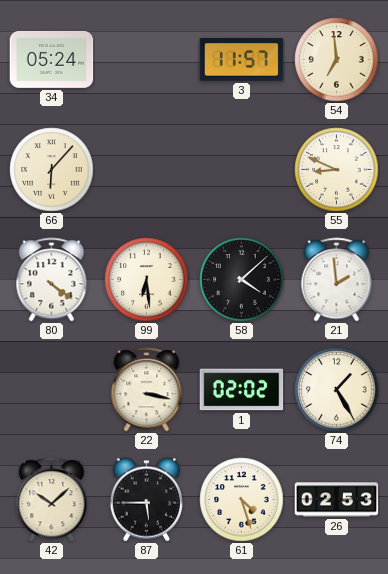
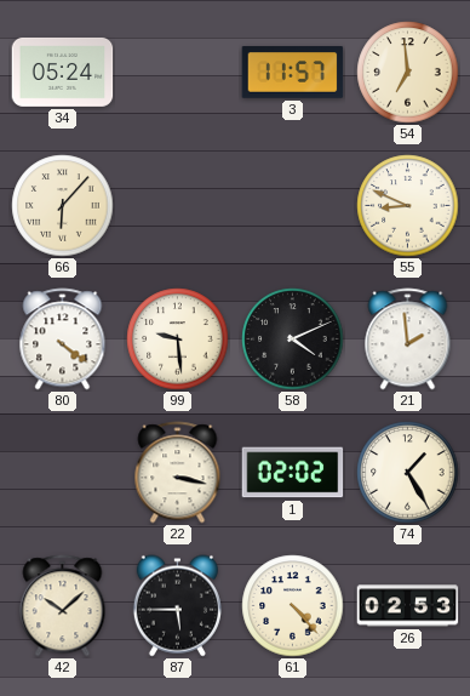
99: 6:29 -> 9:29 (178, 340)
58: 4:08 -> 4:11 (293, 340)
61: 4:27 -> 4:23 (293, 606)
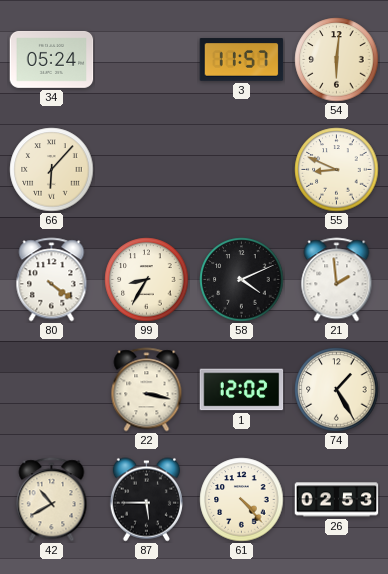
54: 6:59 -> 6:01 (337, 60)
99: 9:29 -> 8:35 (147, 280)
1: 02:02 -> 12:02 (242, 390)
42: 10:08 -> 10:40 (52, 500)
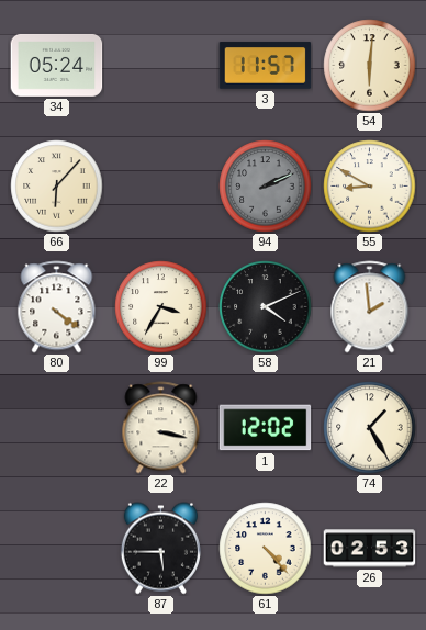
94: none -> 2:11 (266, 187)
55: 8:49 -> 8:50 (370, 187)
99: 8:35 -> 3:35 (161, 307)
42: 10:40 -> none (52, 500)
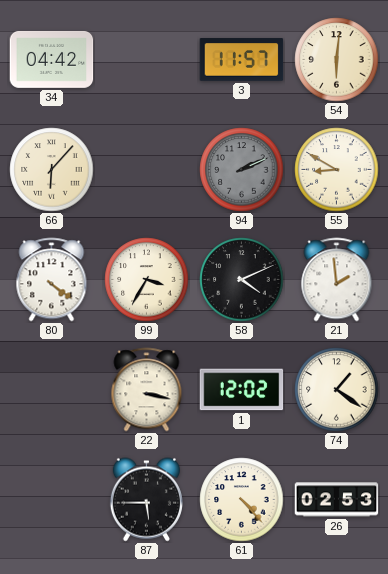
34: 05:24 -> 04:42 (52, 59)
74: 1:25 -> 1:21 (337, 390)
